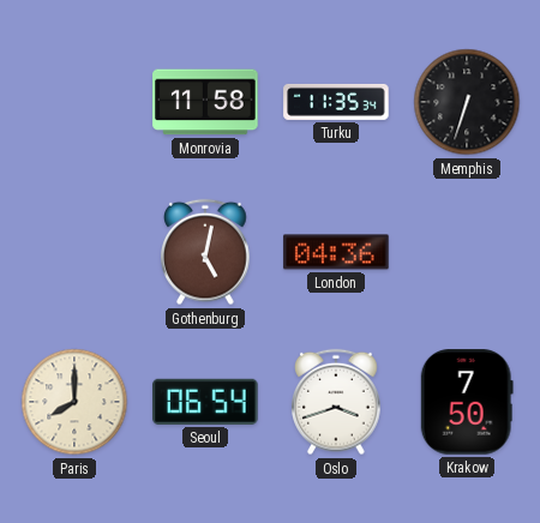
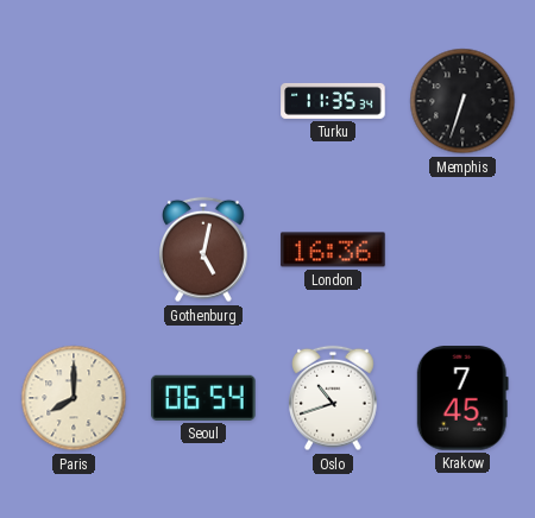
Monrovia: 11:58 -> none (205, 102)
London: 04:36 -> 16:36 (333, 249)
Oslo: 3:42 -> 10:42 (333, 398)
Krakow: 7:50 -> 7:45 (462, 398)
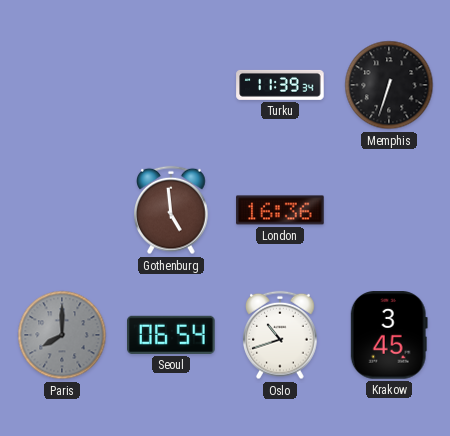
Turku: 11:35 -> 11:39 (280, 85)
Gothenburg: 5:02 -> 4:59 (171, 210)
Paris dial: cream -> grey (62, 335)
Krakow: 7:45 -> 3:45 (389, 335)
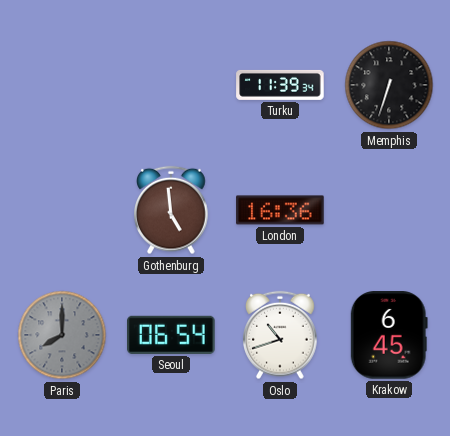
Krakow: 3:45 -> 6:45 (389, 335)
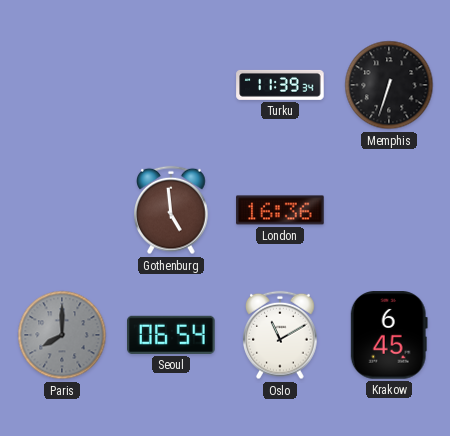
Oslo: 10:42 -> 11:10 (280, 335)
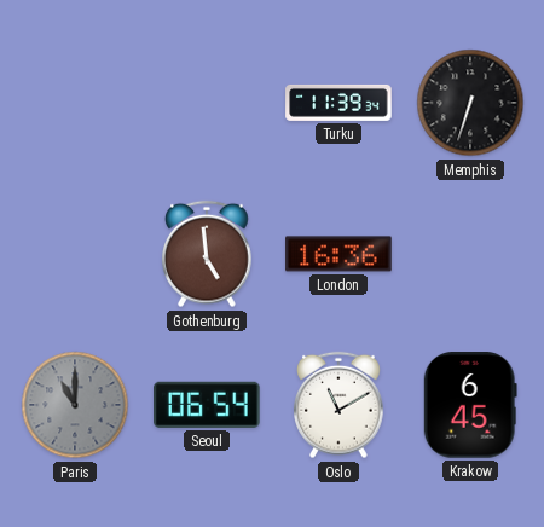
Paris: 8:00 -> 11:00 (75, 405)
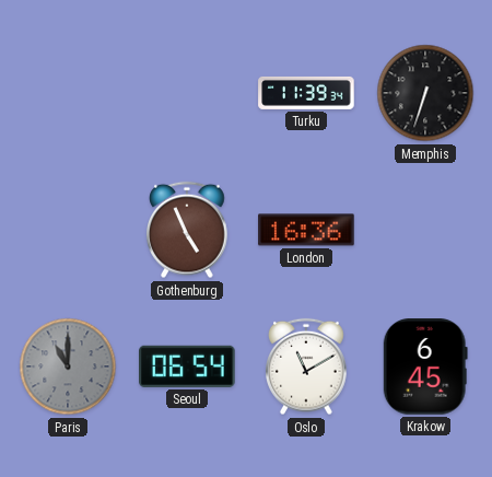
Gothenburg: 4:59 -> 4:56 (187, 230)
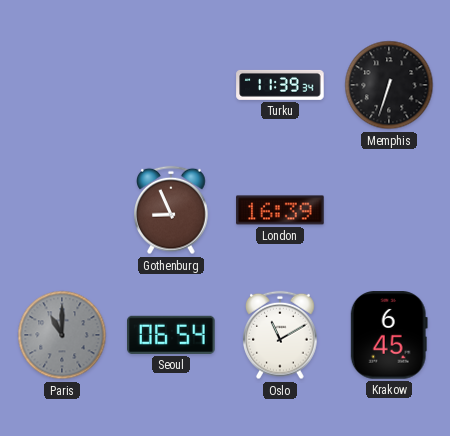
Gothenburg: 4:56 -> 8:56 (171, 210)
London: 16:36 -> 16:39 (280, 210)
